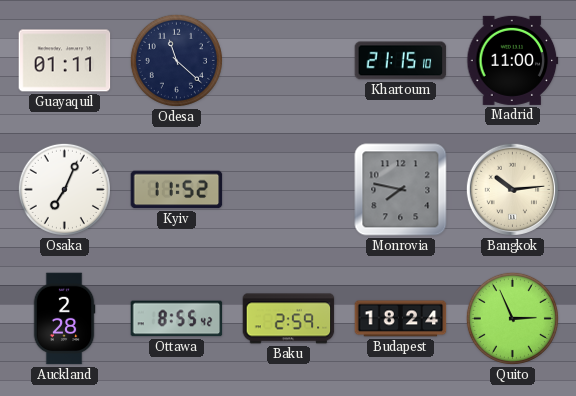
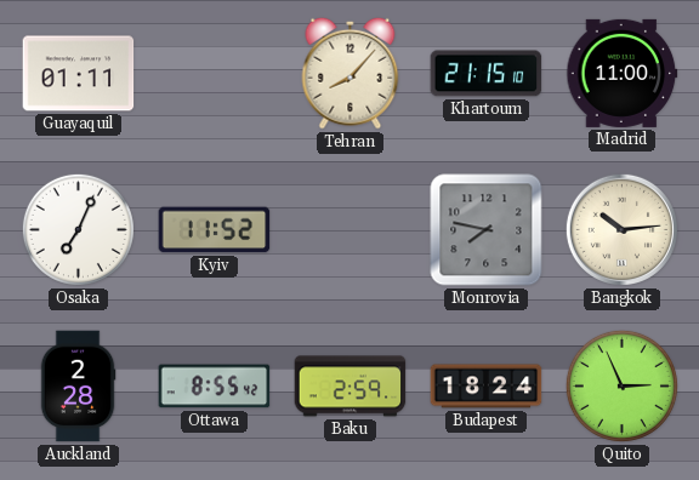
Odesa: 11:22 -> none (176, 60)
Tehran: none -> 8:07 (351, 73)
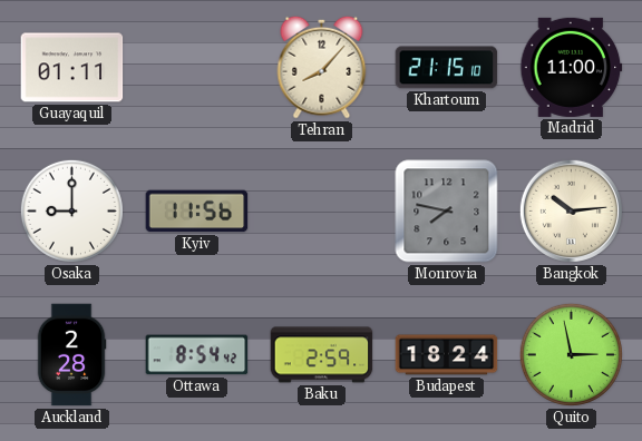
Osaka: 7:04 -> 9:00 (71, 210)
Kyiv: 11:52 -> 11:56 (197, 212)
Ottawa: 8:55 -> 8:54 (197, 355)
Quito: 2:56 -> 2:58 (571, 354)
